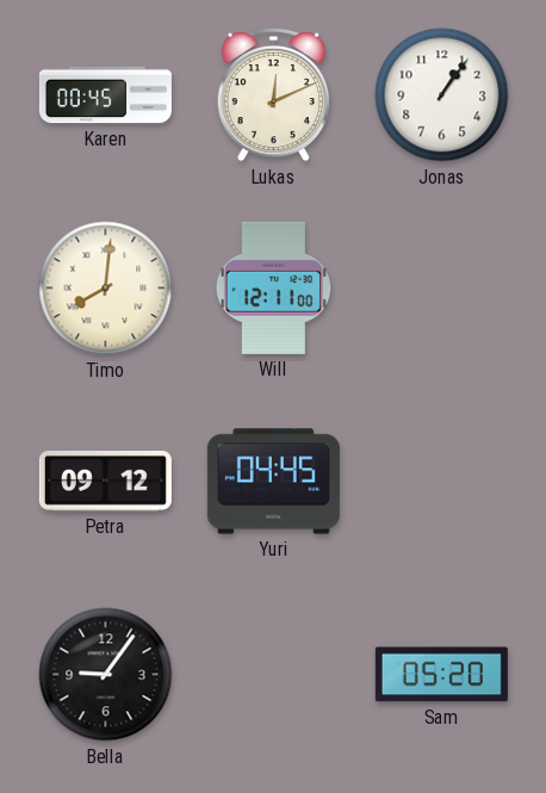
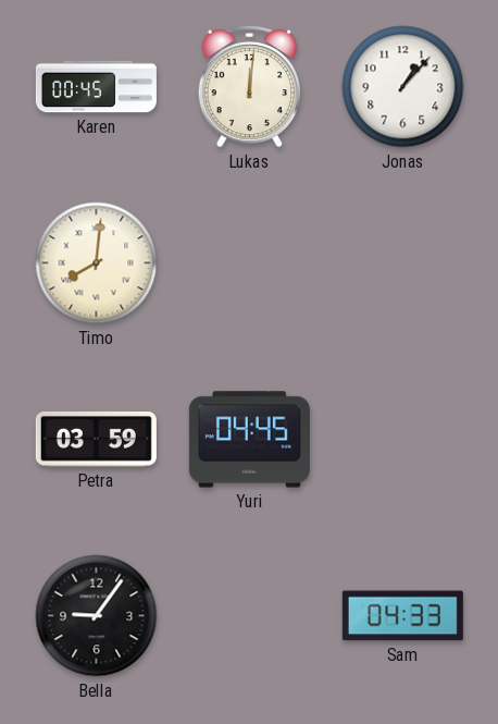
Lukas: 12:11 -> 12:01 (249, 86)
Jonas: 1:06 -> 1:07 (403, 87)
Will: 12:11 -> none (274, 287)
Petra: 09:12 -> 03:59 (96, 439)
Sam: 05:20 -> 04:33 (402, 616)
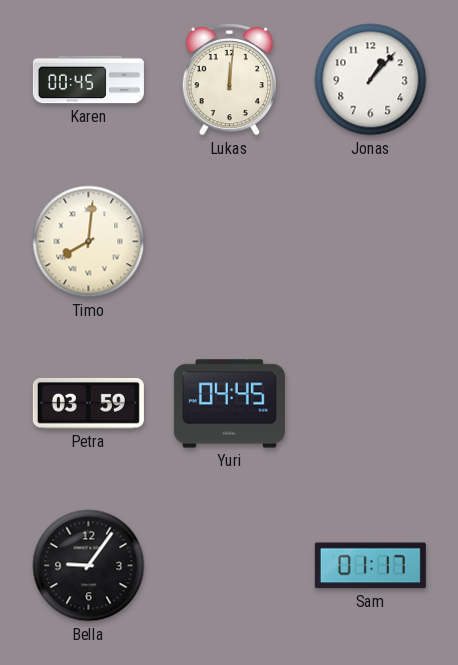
Sam: 04:33 -> 01:17 (370, 566)
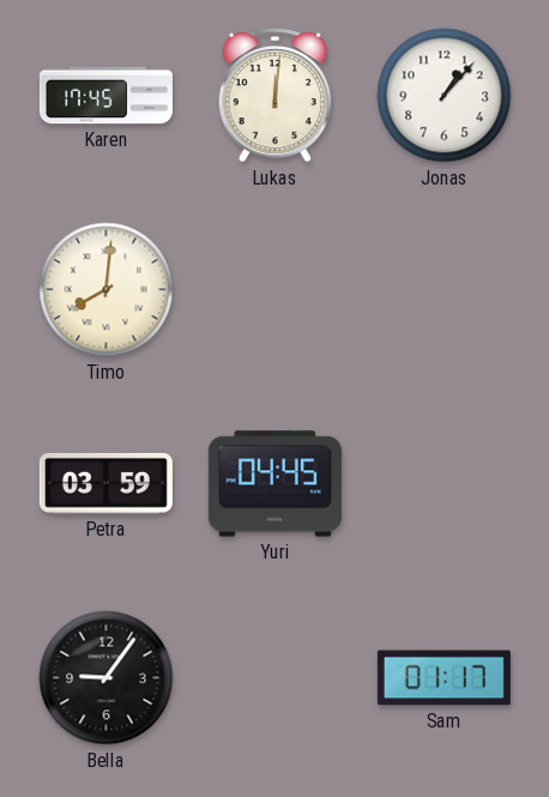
Karen: 00:45 -> 17:45 (105, 96)
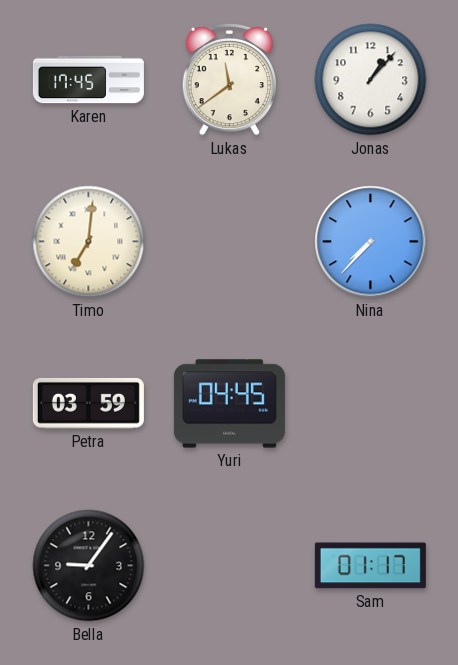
Lukas: 12:01 -> 11:39 (229, 79)
Timo: 8:01 -> 7:01 (89, 242)
Nina: none -> 7:37 (371, 242)
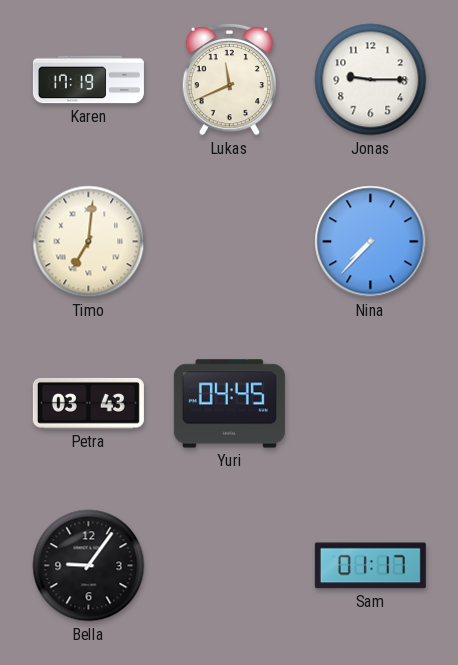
Karen: 17:45 -> 17:19 (88, 80)
Lukas: 11:39 -> 11:41 (229, 79)
Jonas: 1:07 -> 9:15 (371, 80)
Petra: 03:59 -> 03:43 (88, 403)
